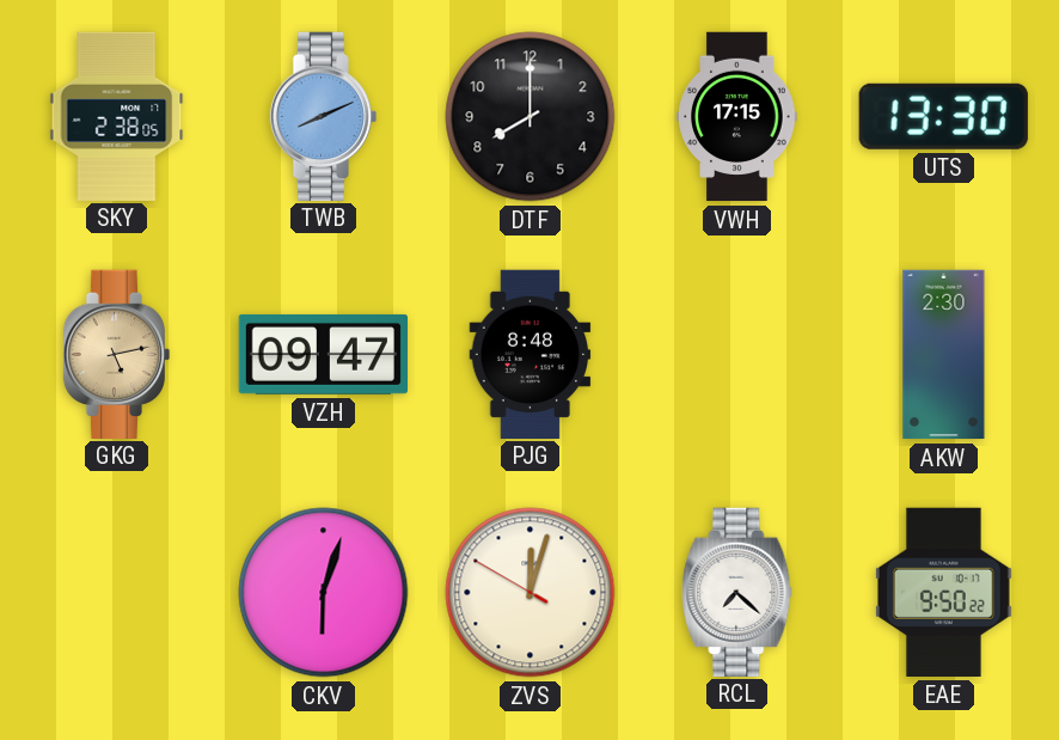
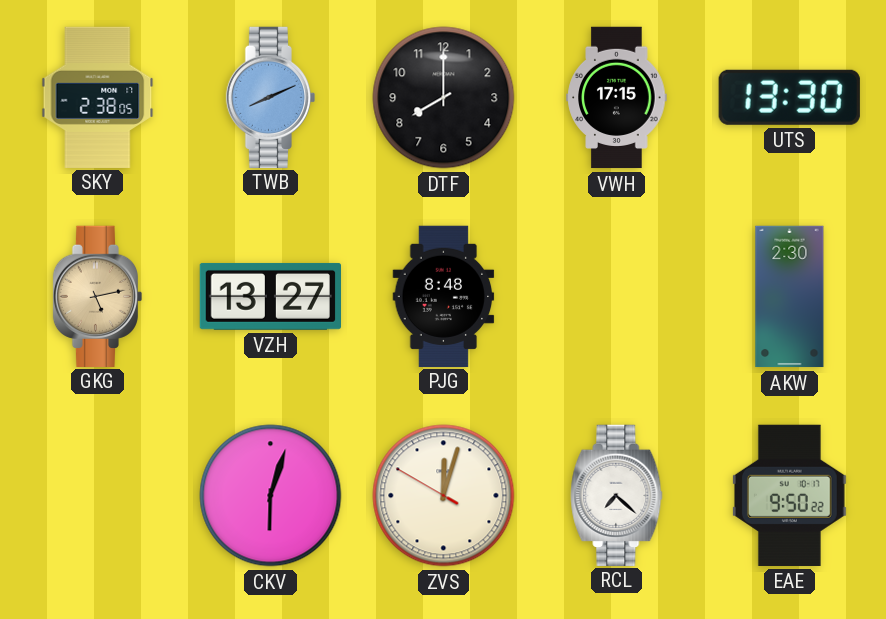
VZH: 09:47 -> 13:27 (270, 296)
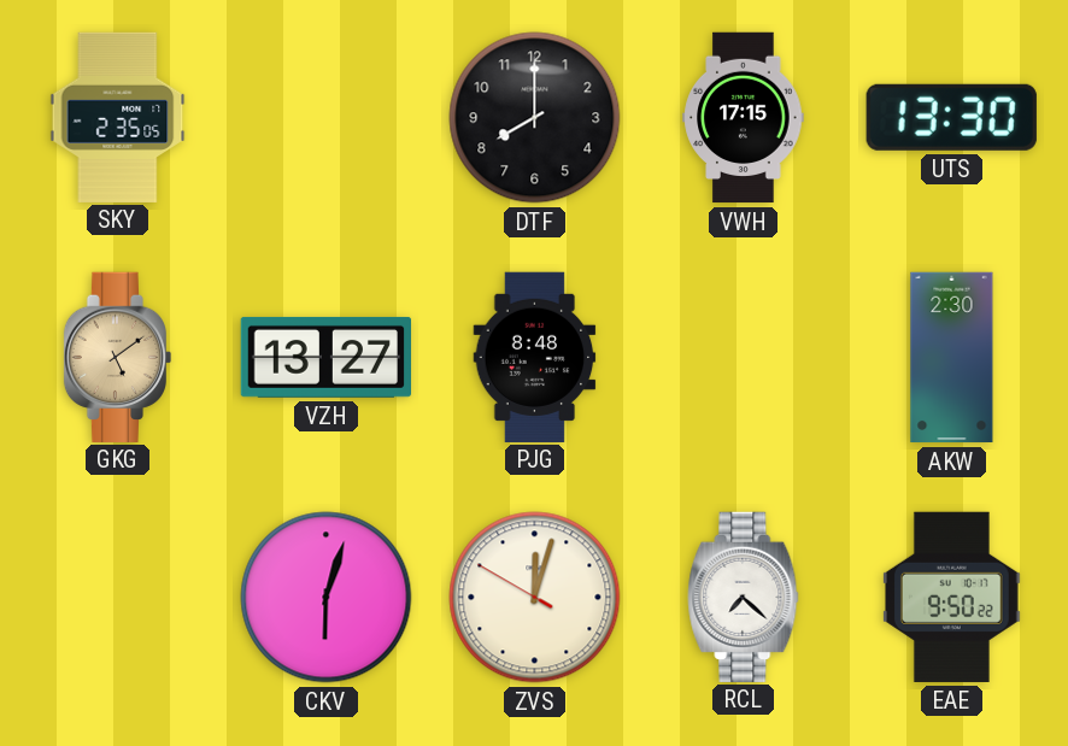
SKY: 2:38 -> 2:35 (118, 117)
TWB: 8:11 -> none (271, 97)
GKG: 5:13 -> 5:09 (118, 357)
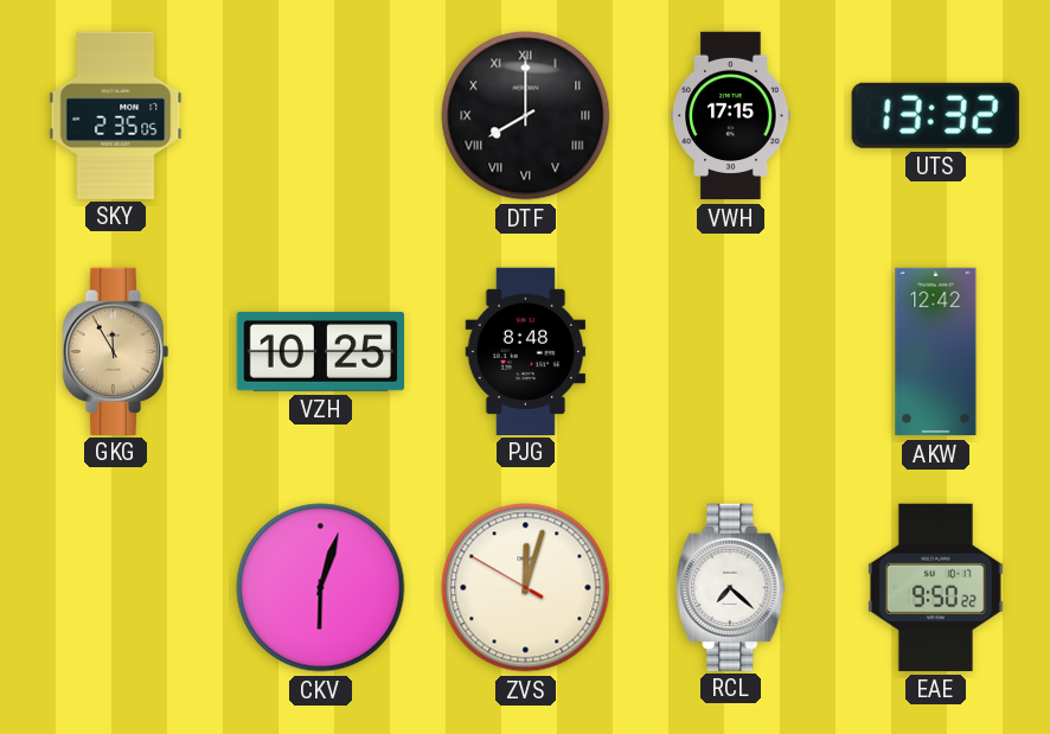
DTF numerals: Arabic -> Roman (526, 116)
UTS: 13:30 -> 13:32 (935, 115)
GKG: 5:09 -> 11:55 (116, 351)
VZH: 13:27 -> 10:25 (320, 351)
AKW: 2:30 -> 12:42 (936, 352)
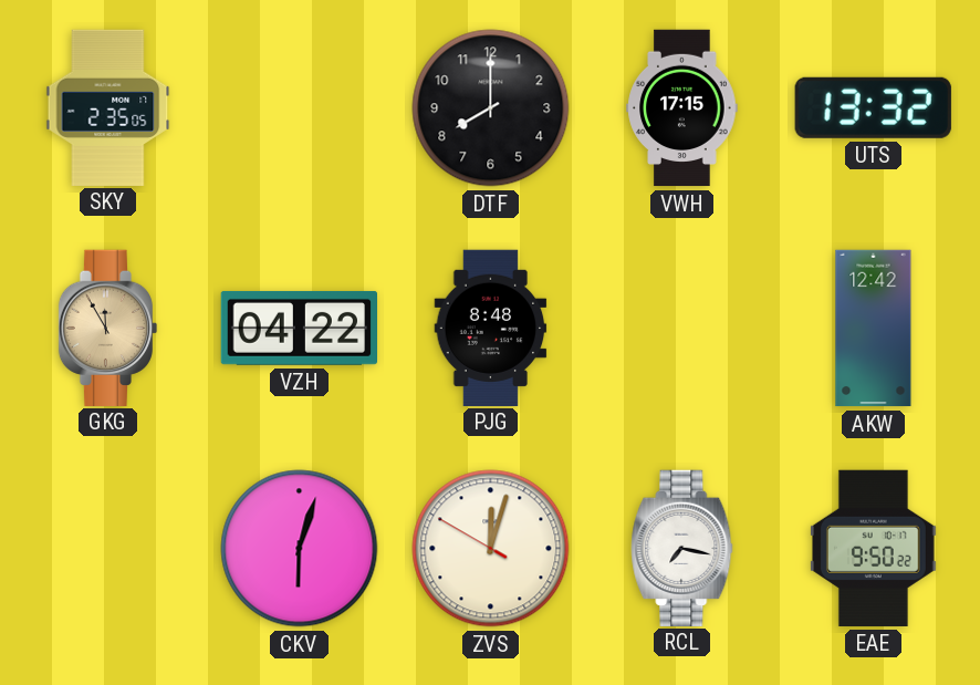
DTF numerals: Roman -> Arabic (491, 108)
VZH: 10:25 -> 04:22 (299, 328)
RCL: 7:22 -> 7:17 (682, 548)
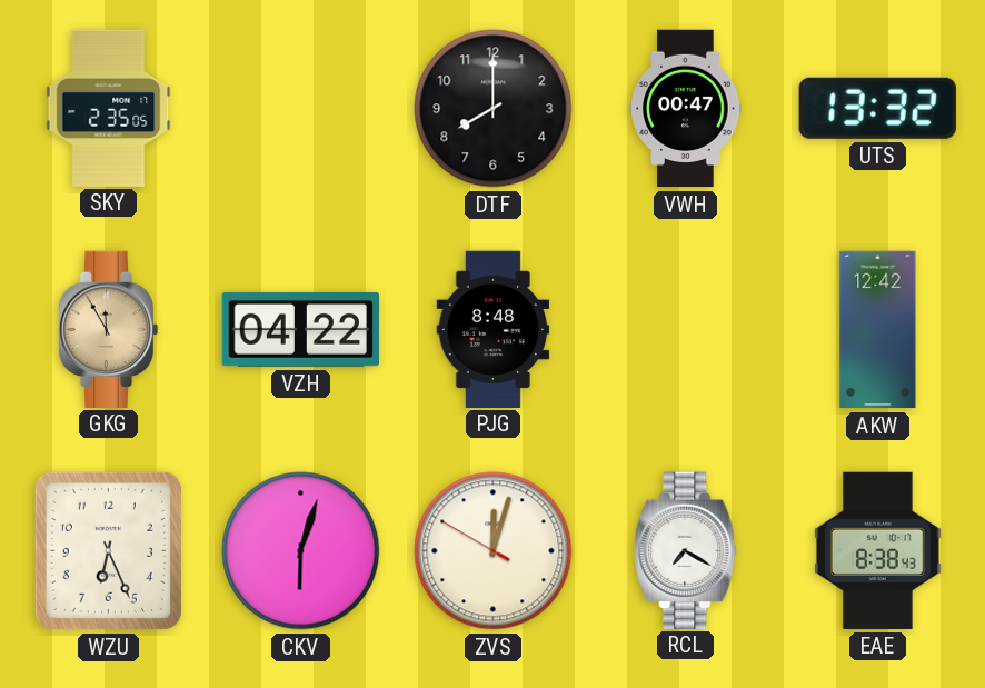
VWH: 17:15 -> 00:47 (686, 109)
WZU: none -> 6:26 (108, 550)
RCL: 7:17 -> 7:20 (686, 550)
EAE: 9:50 -> 8:38 (877, 550)
